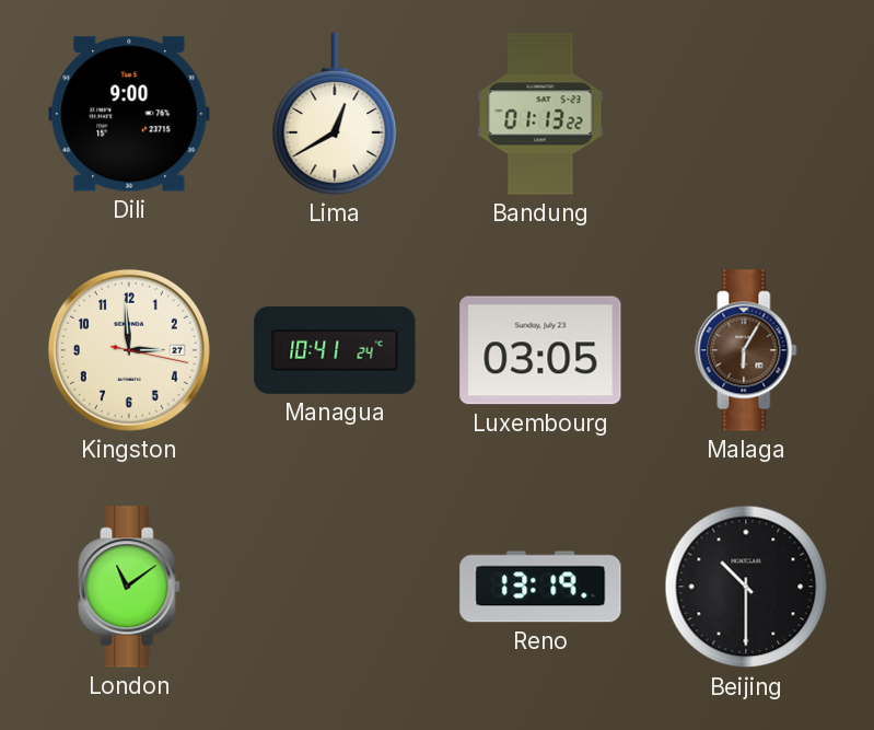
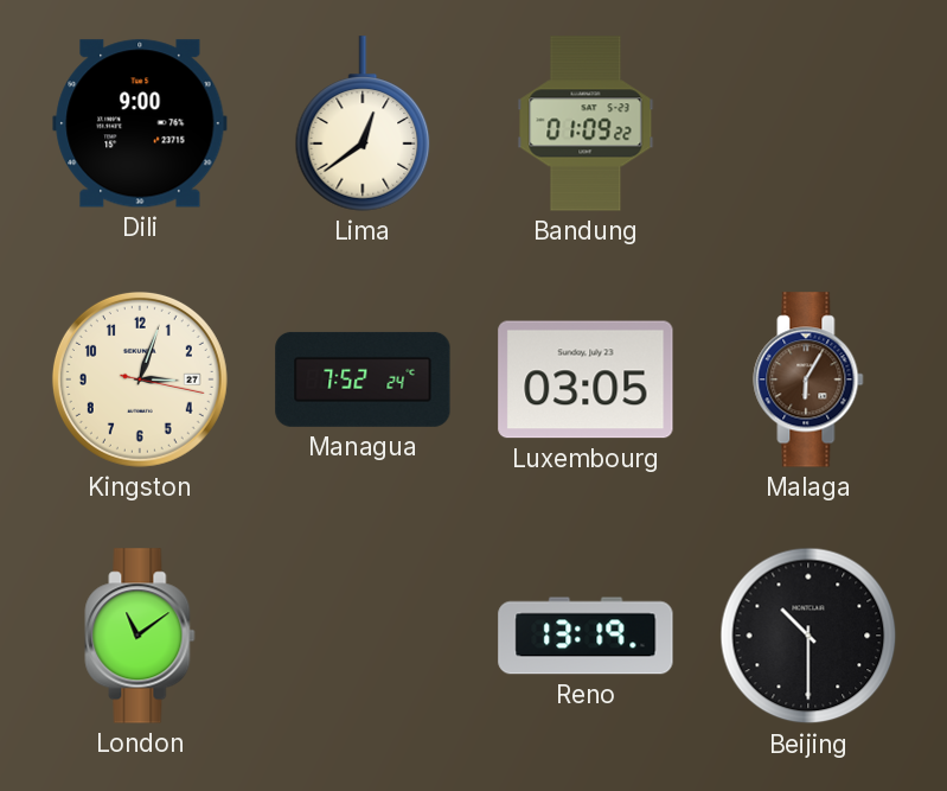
Lima: 12:40 -> 12:39 (363, 123)
Bandung: 01:13 -> 01:09 (586, 123)
Kingston: 2:59 -> 3:03 (140, 379)
Managua: 10:41 -> 7:52 (363, 379)
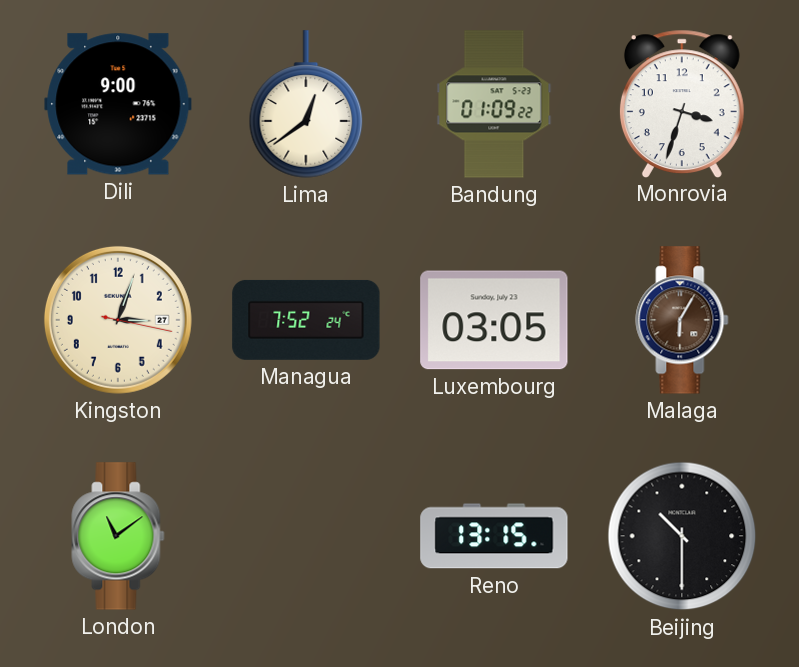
Monrovia: none -> 3:33 (682, 103)
Reno: 13:19 -> 13:15 (494, 536)
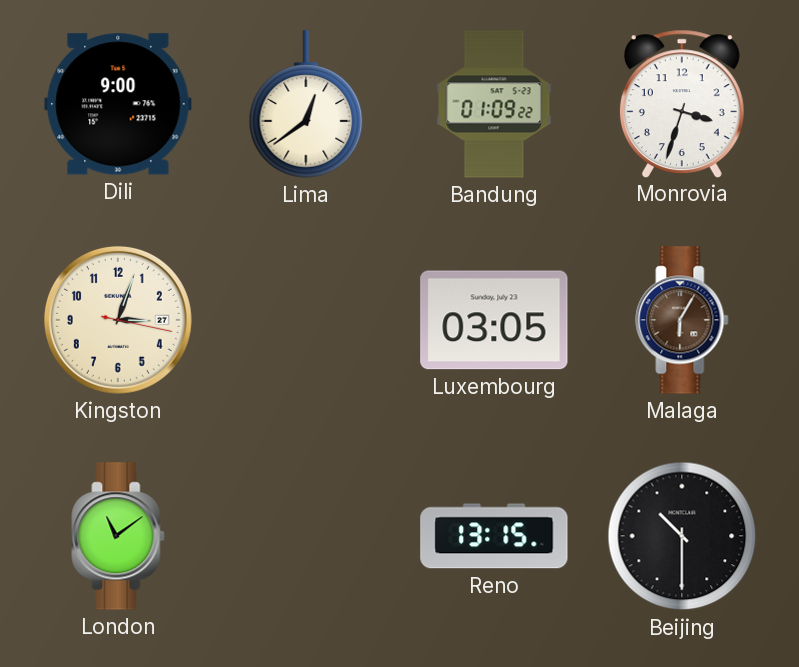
Managua: 7:52 -> none (306, 320)
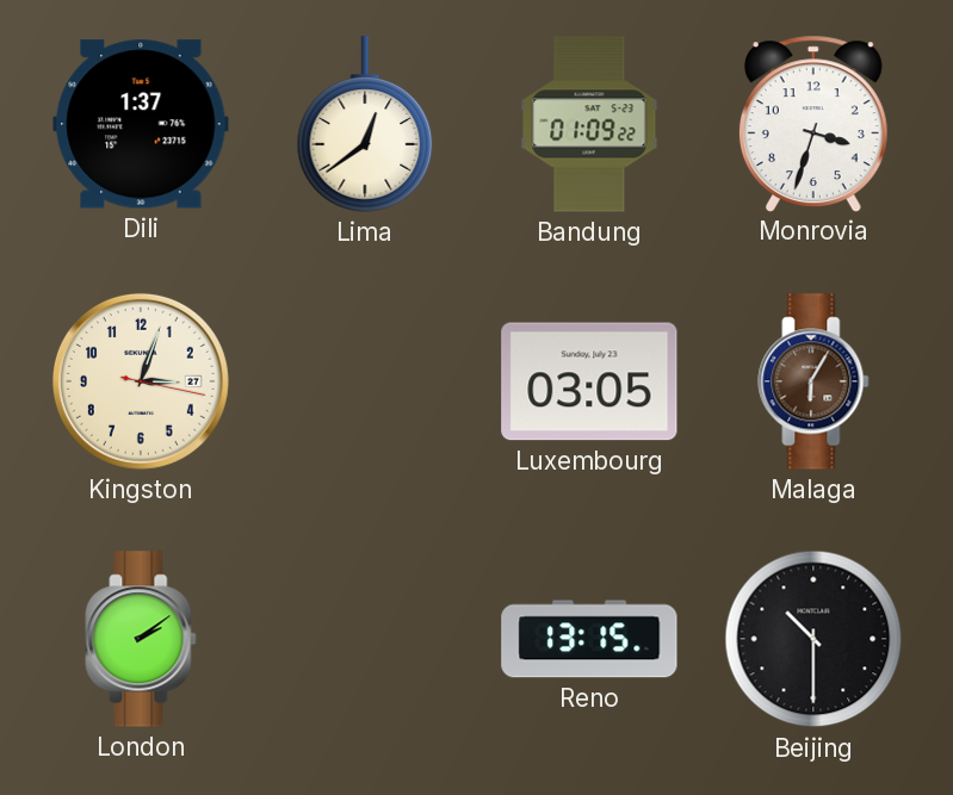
Dili: 9:00 -> 1:37 (141, 124)
London: 11:09 -> 2:09 (141, 639)
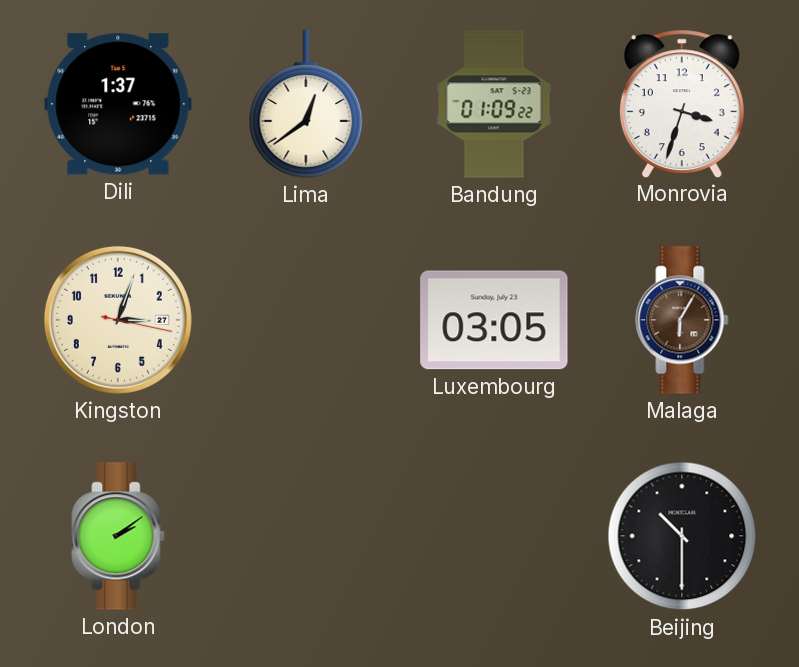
Reno: 13:15 -> none (589, 639)
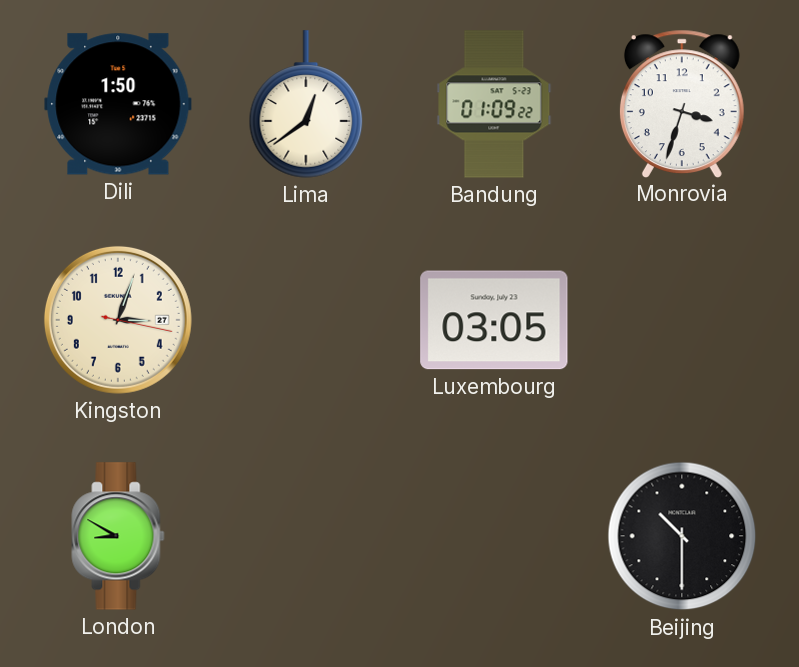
Dili: 1:37 -> 1:50 (118, 104)
Malaga: 6:05 -> none (682, 320)
London: 2:09 -> 8:50 (118, 536)
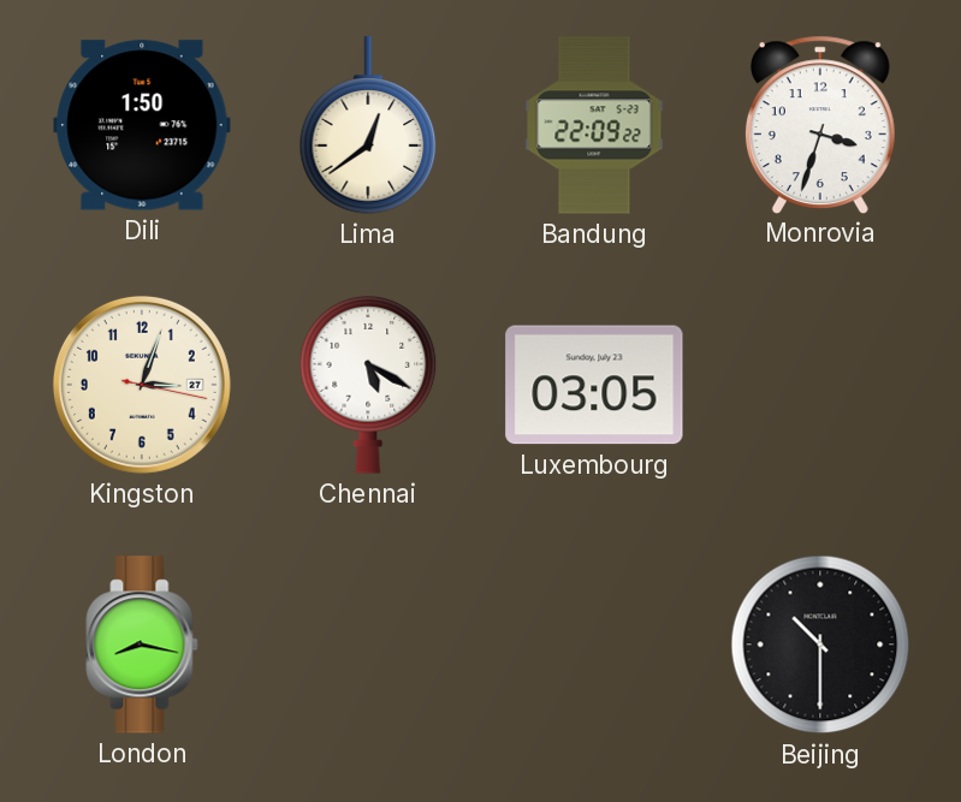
Bandung: 01:09 -> 22:09 (594, 125)
Chennai: none -> 5:20 (368, 385)
London: 8:50 -> 8:17 (142, 644)
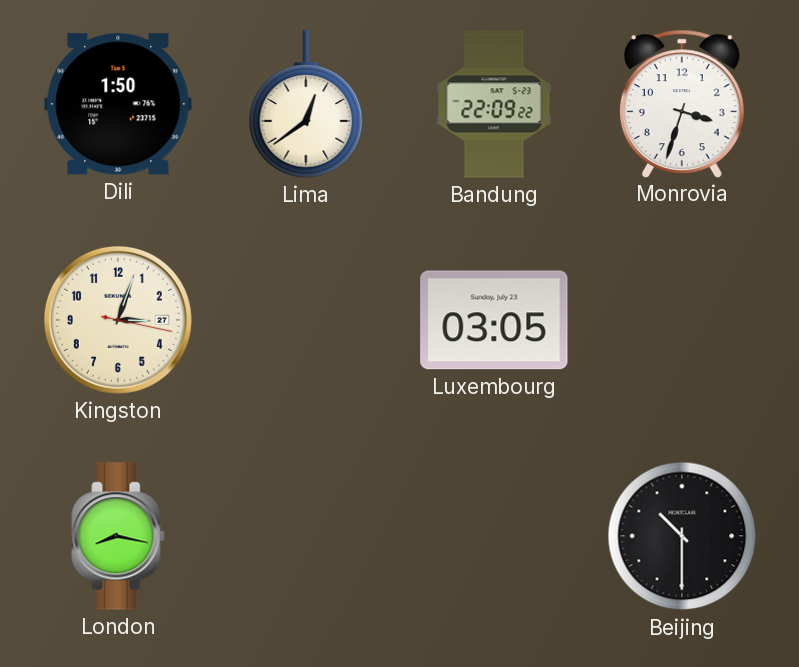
Chennai: 5:20 -> none (368, 385)
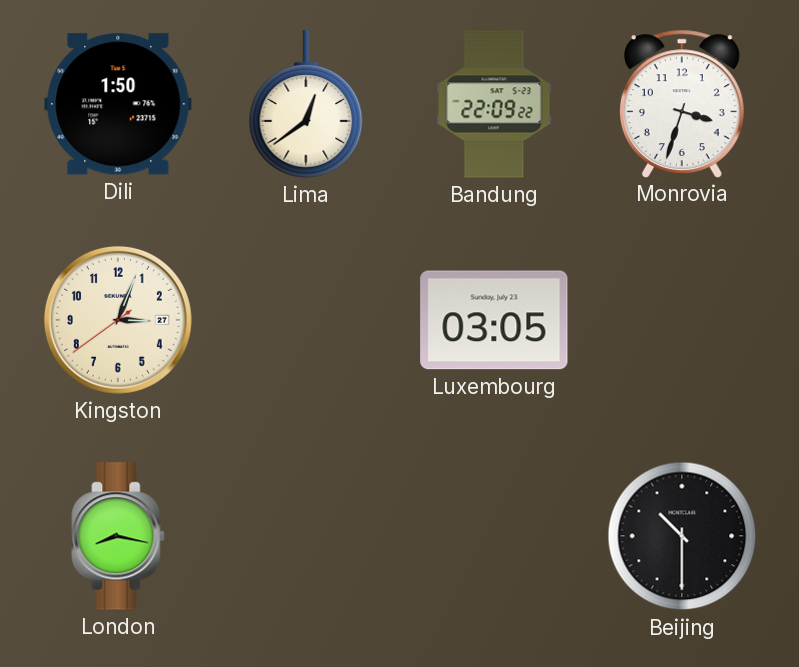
Kingston: 3:03:17 -> 3:03:39 (118, 320)
